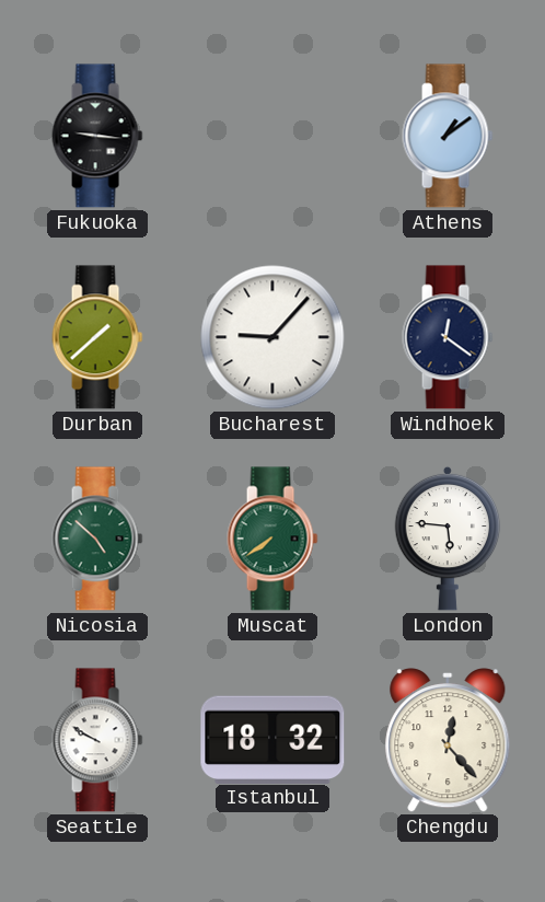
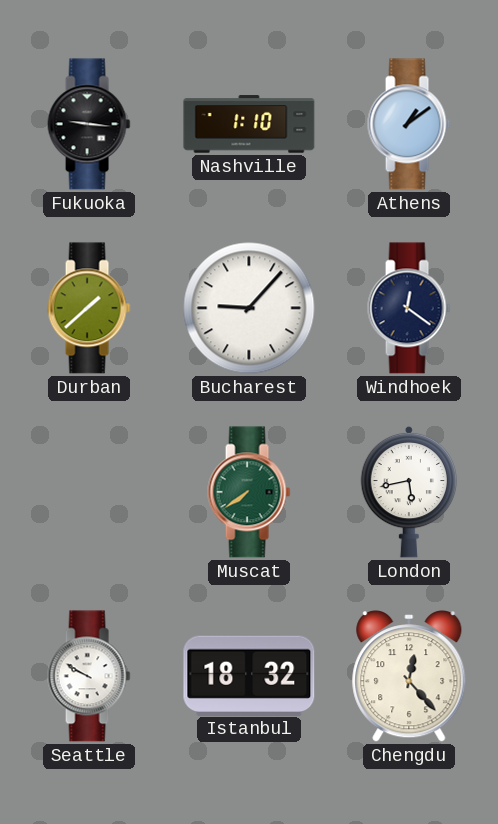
Nashville: none -> 1:10 (249, 124)
Nicosia: 4:52 -> none (97, 539)
London: 5:46 -> 5:43 (409, 492)
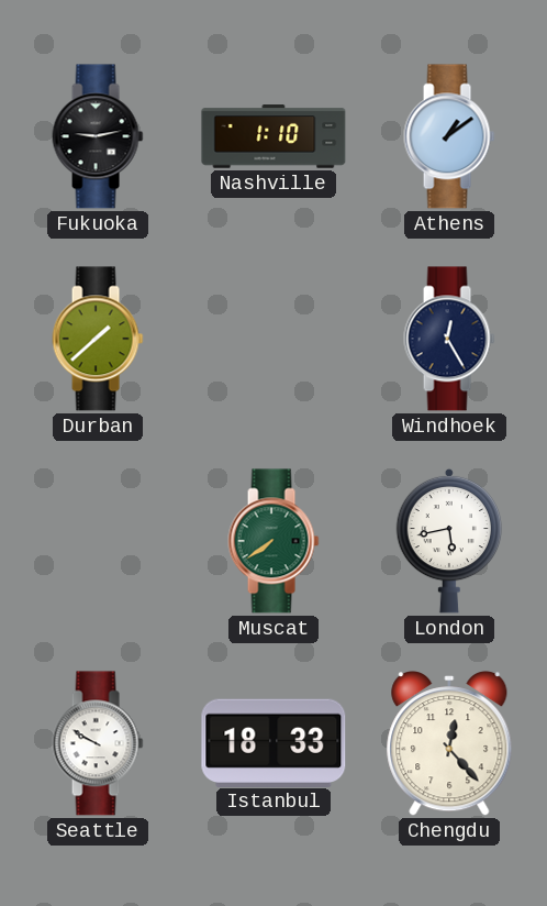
Fukuoka: 9:16 -> 9:13 (98, 136)
Bucharest: 9:07 -> none (249, 308)
Windhoek: 12:21 -> 12:25 (449, 339)
Istanbul: 18:32 -> 18:33 (273, 742)
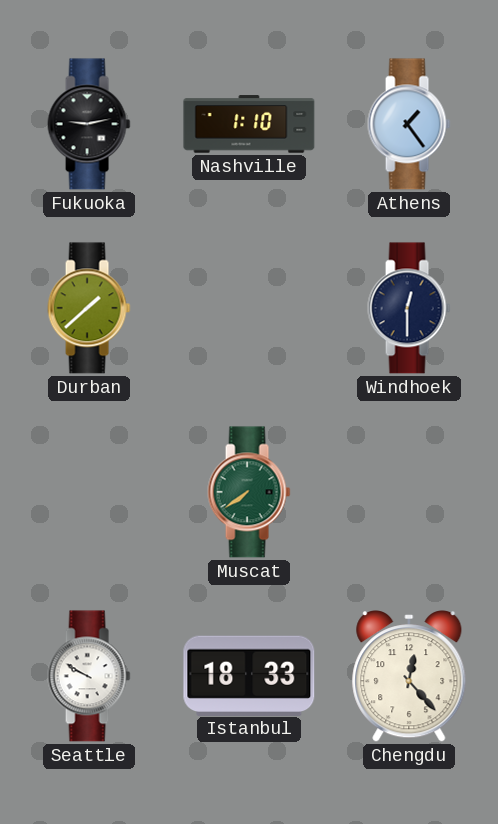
Athens: 1:09 -> 1:24 (409, 124)
Windhoek: 12:25 -> 12:30 (409, 308)
London: 5:43 -> none (449, 541)
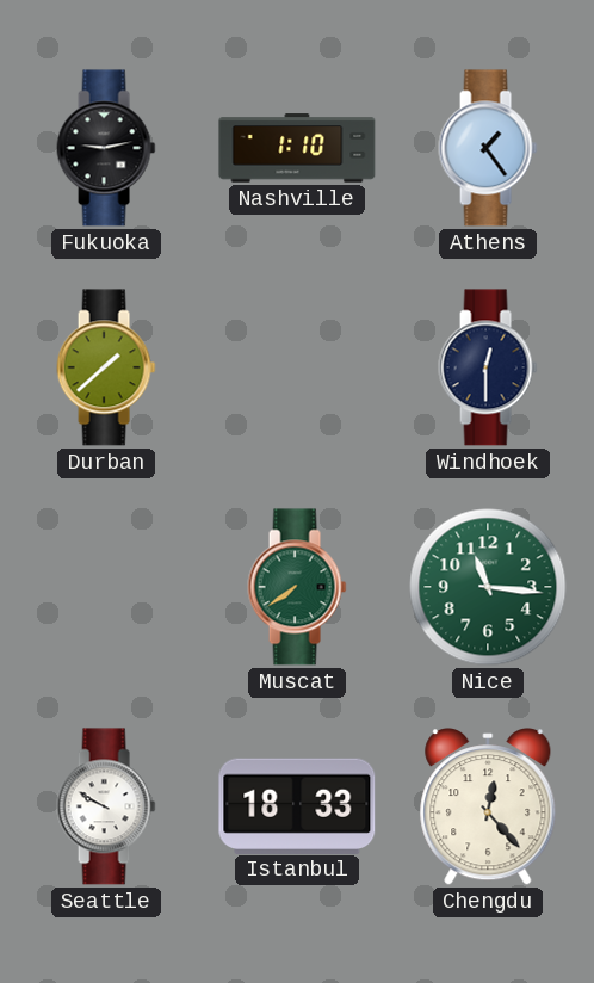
Nice: none -> 11:16 (488, 587)
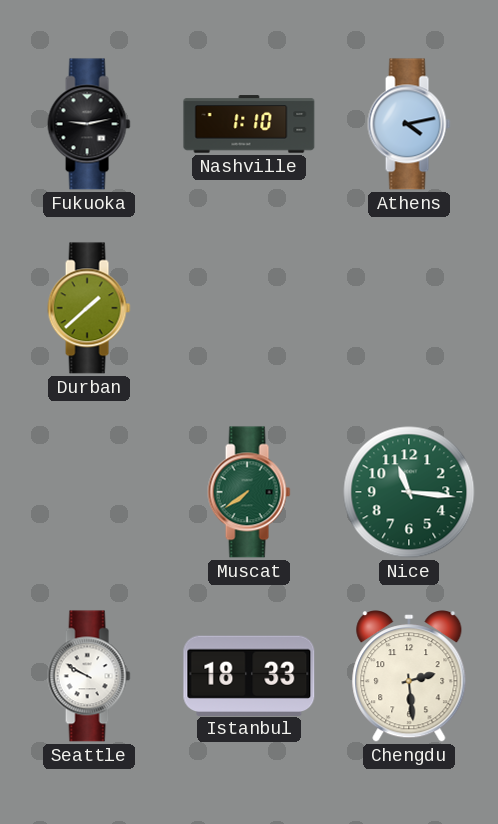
Athens: 1:24 -> 4:13 (409, 124)
Windhoek: 12:30 -> none (488, 367)
Chengdu: 12:23 -> 2:29 (409, 677)
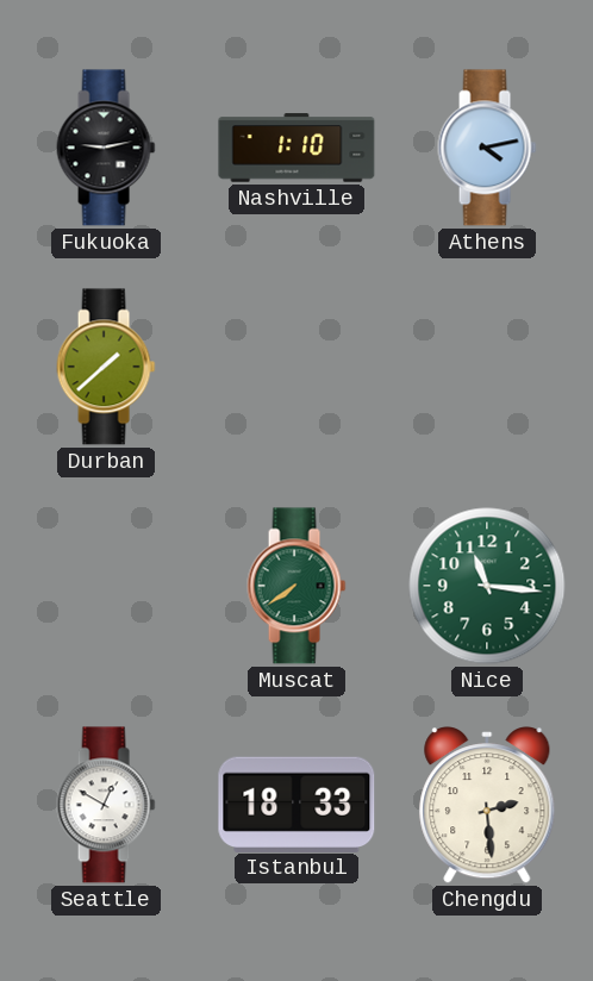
Seattle: 9:50 -> 12:50 (106, 805)
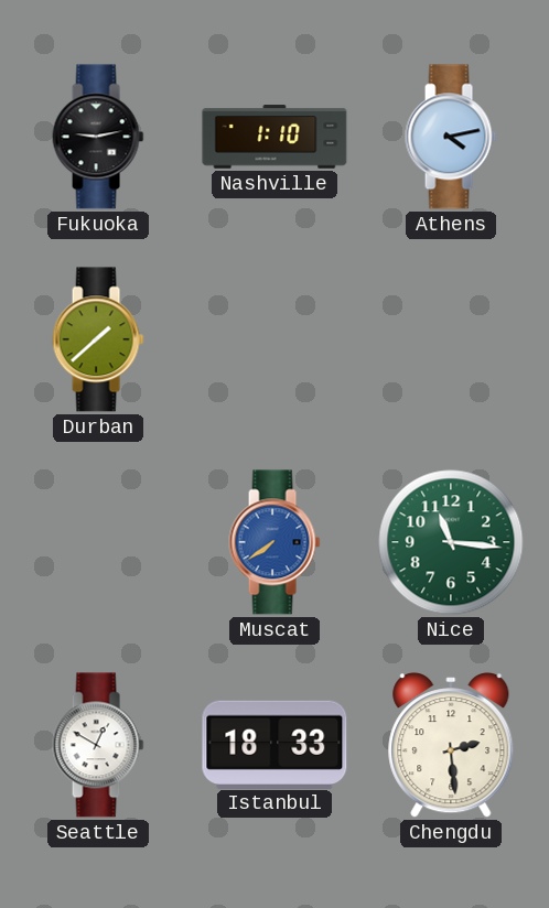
Muscat dial: green -> blue (274, 542)
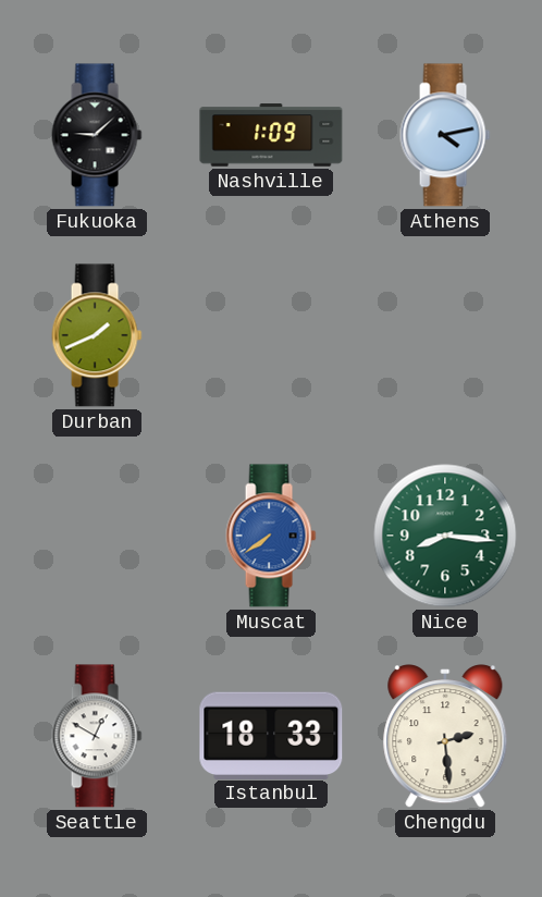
Fukuoka: 9:13 -> 9:08 (97, 135)
Nashville: 1:10 -> 1:09 (271, 135)
Durban: 1:38 -> 1:41 (97, 335)
Nice: 11:16 -> 8:16 (445, 536)
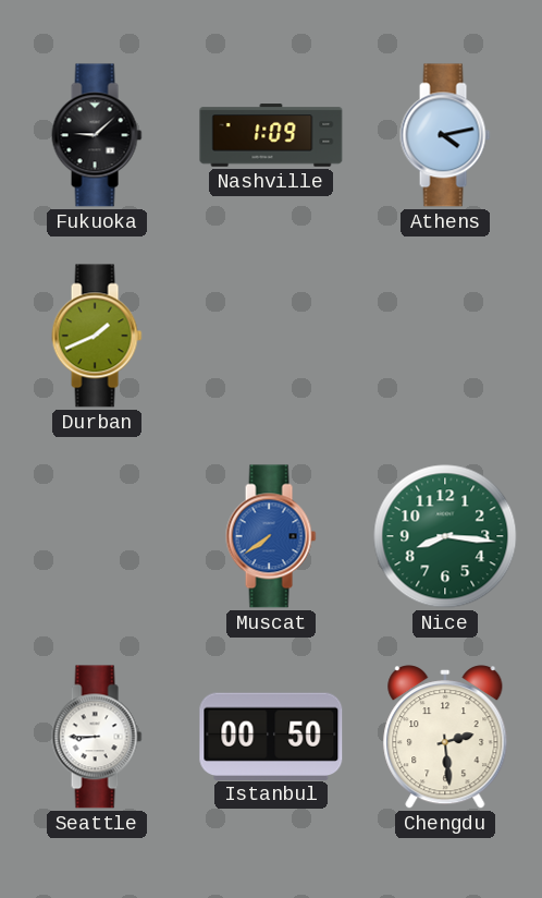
Seattle: 12:50 -> 8:45 (97, 737)
Istanbul: 18:33 -> 00:50 (271, 736)
